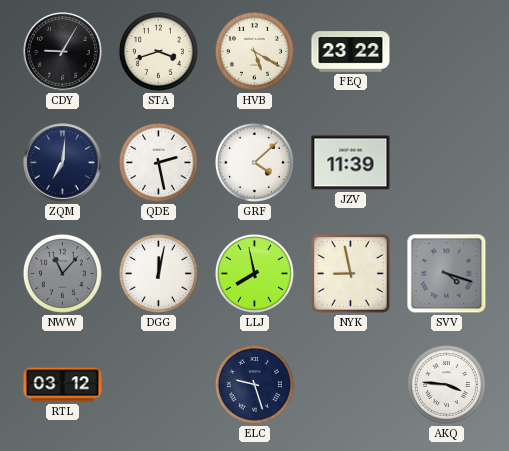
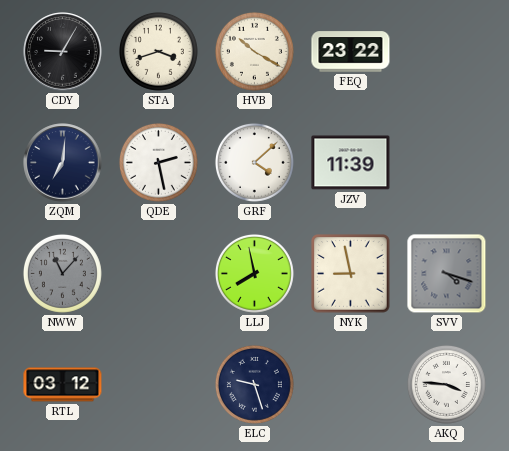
HVB: 5:20 -> 10:20 (254, 51)
DGG: 12:02 -> none (158, 273)
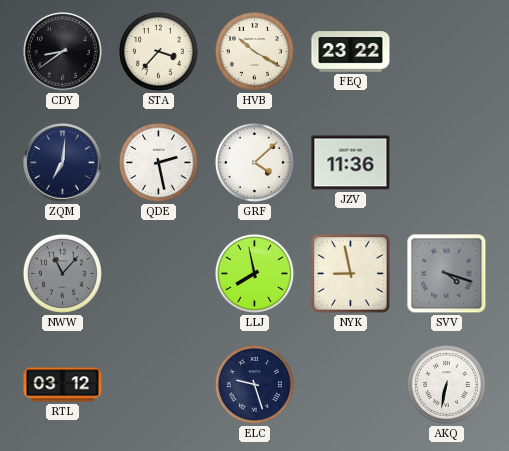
CDY: 9:05 -> 8:39 (63, 52)
STA: 3:42 -> 3:37 (158, 51)
JZV: 11:39 -> 11:36 (351, 163)
AKQ: 3:46 -> 6:32 (446, 384)
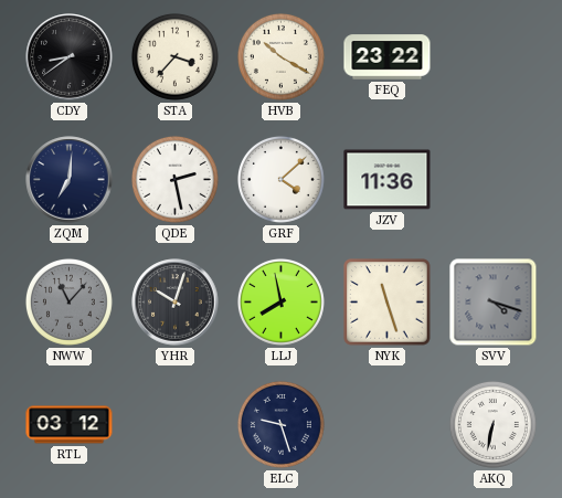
YHR: none -> 10:03 (176, 303)
NYK: 8:58 -> 11:27 (388, 303)
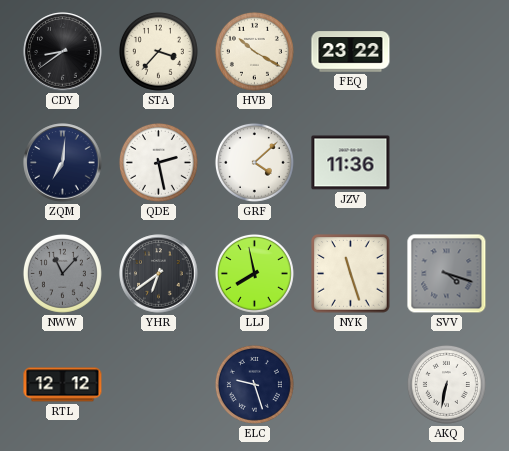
YHR: 10:03 -> 6:39 (159, 274)
RTL: 03:12 -> 12:12 (63, 385)
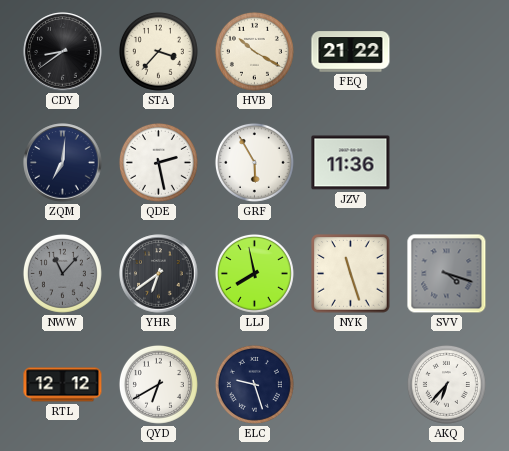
FEQ: 23:22 -> 21:22 (351, 52)
GRF: 4:08 -> 5:55 (254, 162)
QYD: none -> 6:40 (158, 384)
AKQ: 6:32 -> 6:37 (446, 384)
